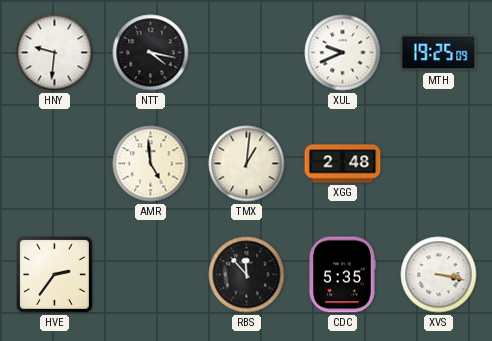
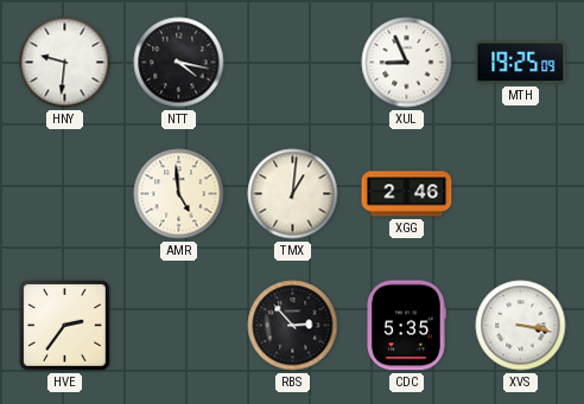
XUL: 9:41 -> 8:56 (407, 63)
XGG: 2:48 -> 2:46 (407, 194)
RBS: 11:53 -> 2:53 (293, 326)
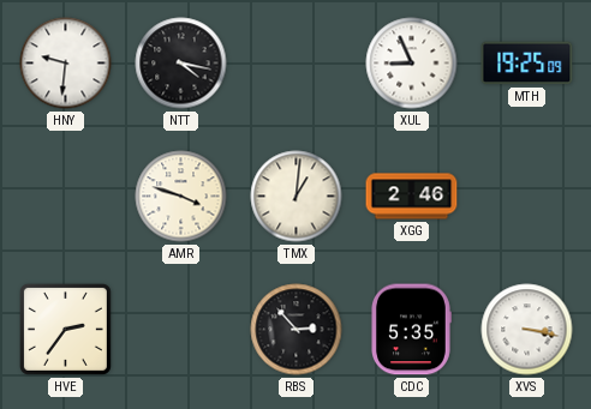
AMR: 4:59 -> 3:48 (181, 197)
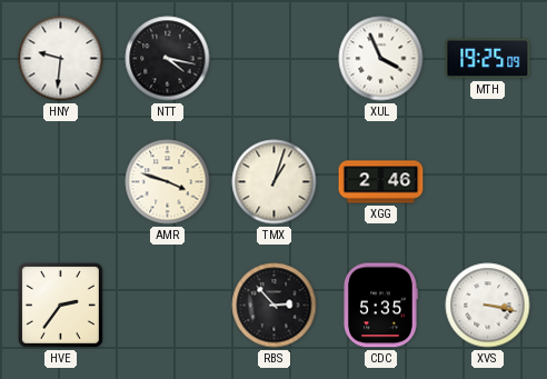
XUL: 8:56 -> 3:56 (381, 59)
TMX: 1:01 -> 1:03 (275, 182)
